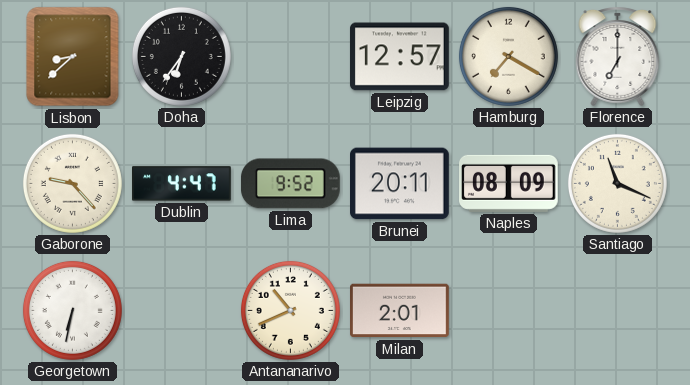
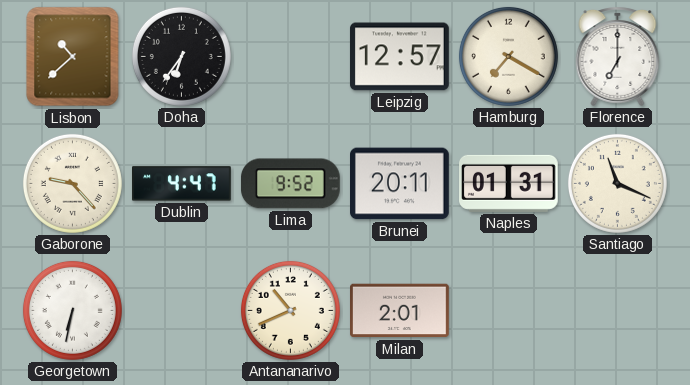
Lisbon: 8:38 -> 10:38 (73, 57)
Naples: 08:09 -> 01:31 (509, 183)
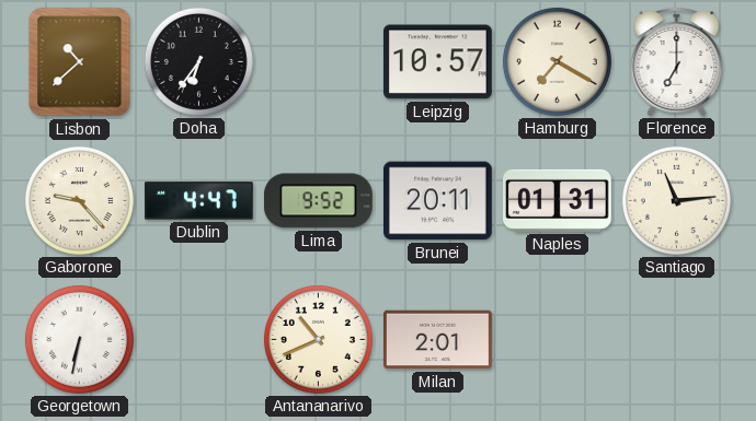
Leipzig: 12:57 -> 10:57 (438, 62)
Santiago: 11:19 -> 11:14 (676, 200)
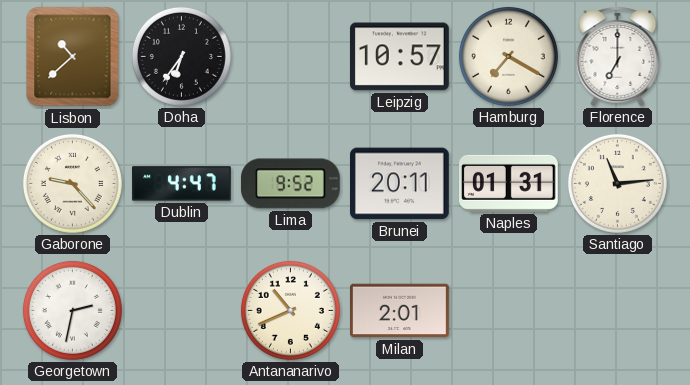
Georgetown: 6:32 -> 2:32 (72, 310)
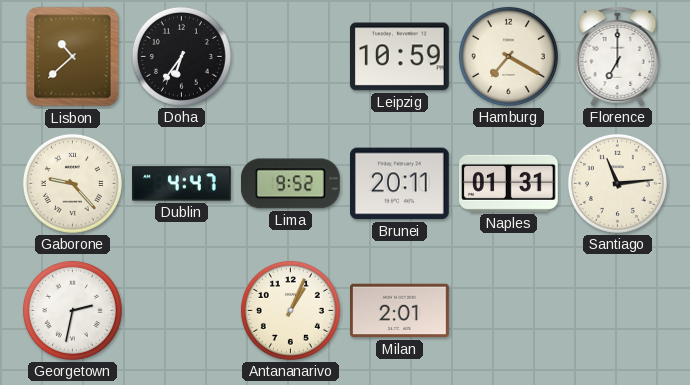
Leipzig: 10:57 -> 10:59 (400, 57)
Antananarivo: 10:41 -> 1:04 (290, 310)
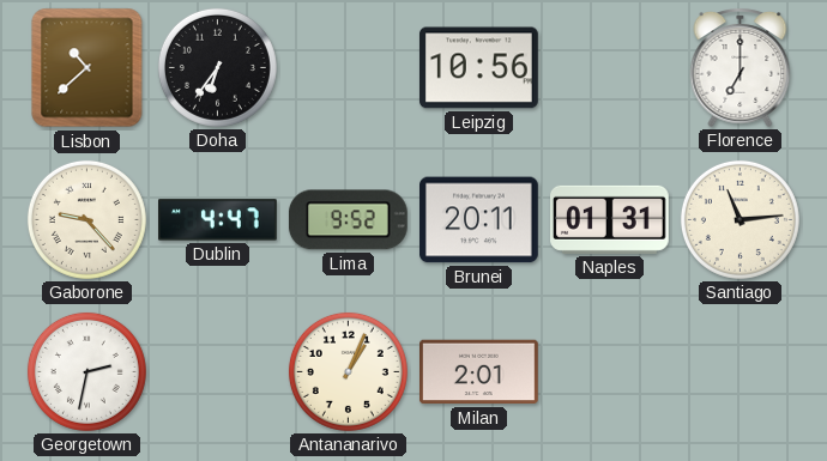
Leipzig: 10:59 -> 10:56 (479, 68)
Hamburg: 7:20 -> none (508, 56)
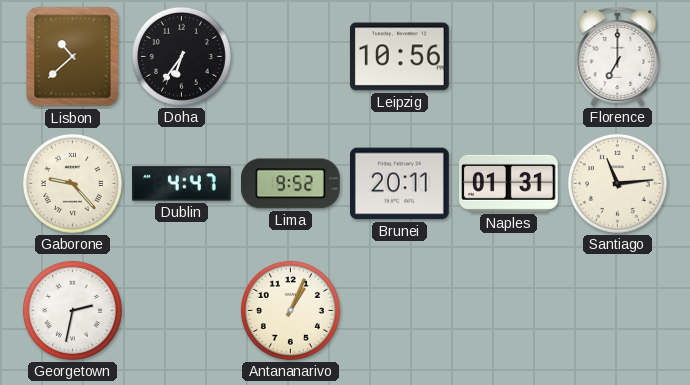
Milan: 2:01 -> none (479, 372)
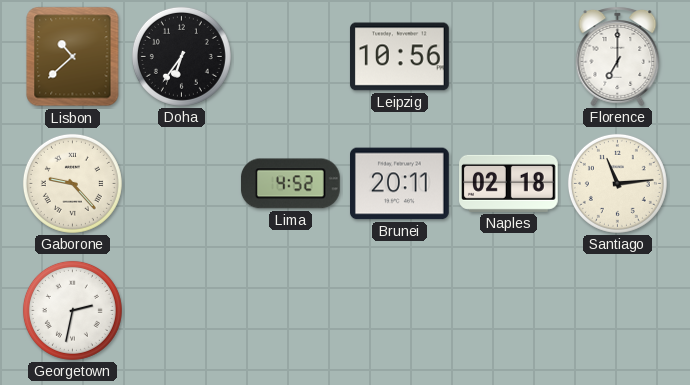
Dublin: 4:47 -> none (182, 184)
Lima: 9:52 -> 4:52 (290, 184)
Naples: 01:31 -> 02:18 (509, 183)
Antananarivo: 1:04 -> none (290, 310)
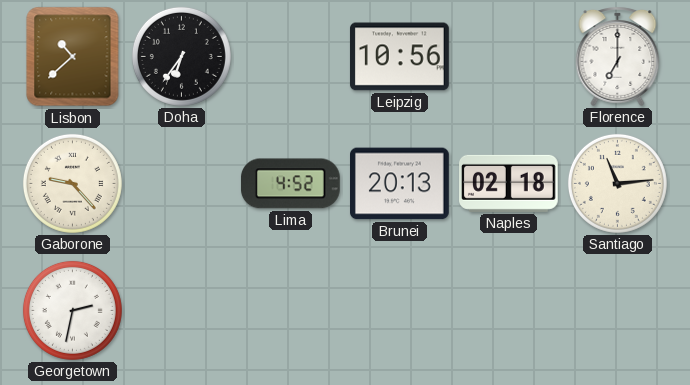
Brunei: 20:11 -> 20:13 (400, 184)
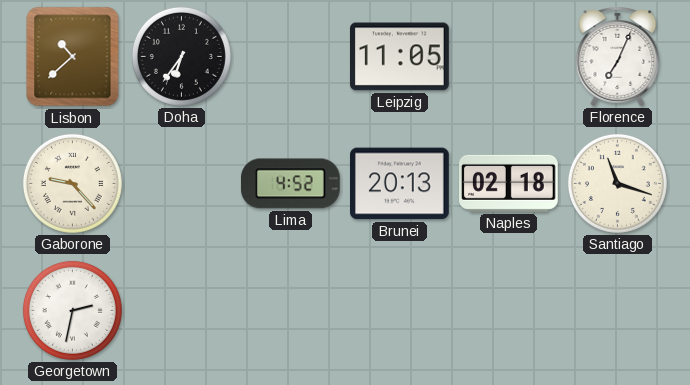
Leipzig: 10:56 -> 11:05 (400, 57)
Florence: 7:00 -> 7:04 (618, 57)
Santiago: 11:14 -> 11:18 (617, 183)
